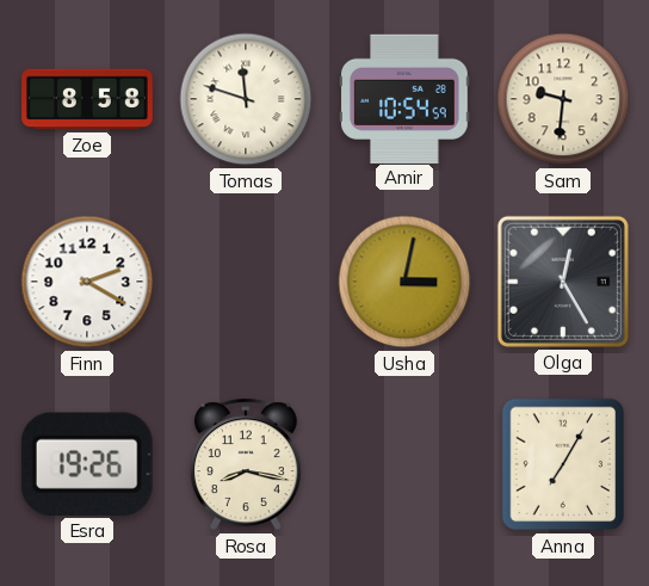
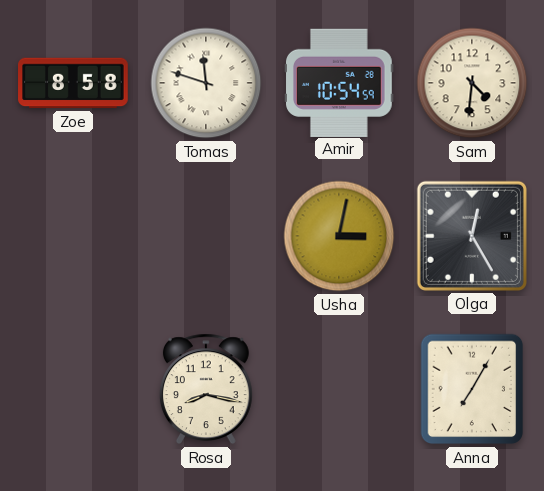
Sam: 9:31 -> 4:31 (472, 83)
Finn: 2:20 -> none (87, 282)
Esra: 19:26 -> none (87, 464)
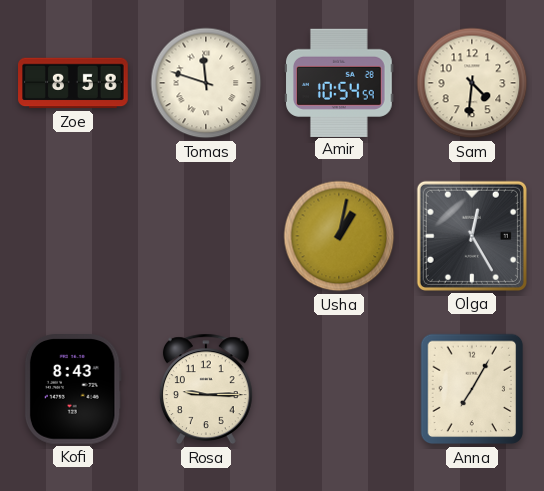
Usha: 3:02 -> 1:02 (339, 236)
Kofi: none -> 8:43 (73, 390)
Rosa: 8:17 -> 9:15 (206, 389)
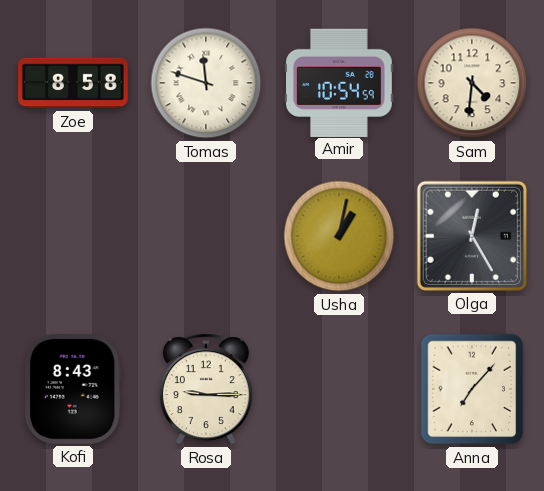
Anna: 7:05 -> 7:07 (472, 389)
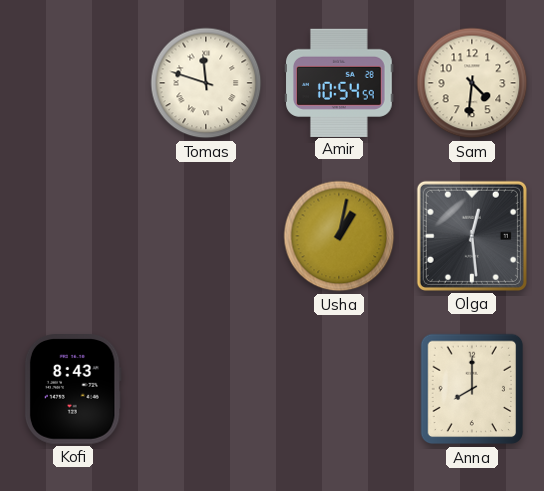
Zoe: 8:58 -> none (73, 83)
Olga: 12:25 -> 12:29 (472, 236)
Rosa: 9:15 -> none (206, 389)
Anna: 7:07 -> 8:00 (472, 389)
